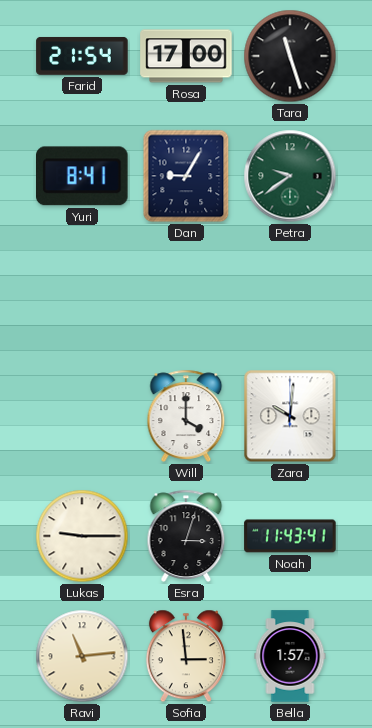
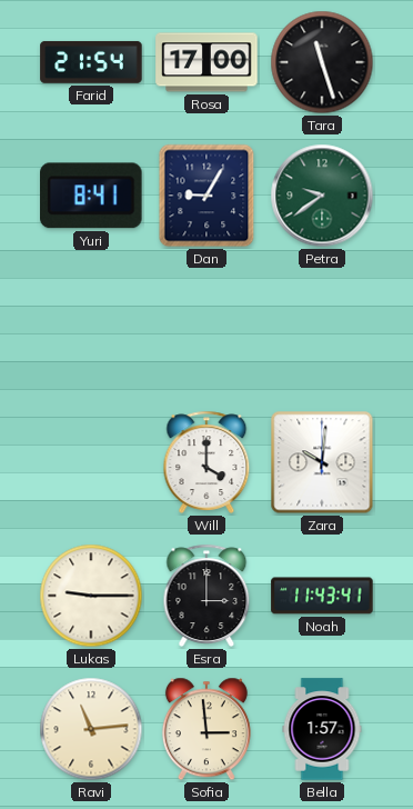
Esra: 3:03 -> 3:00 (206, 596)
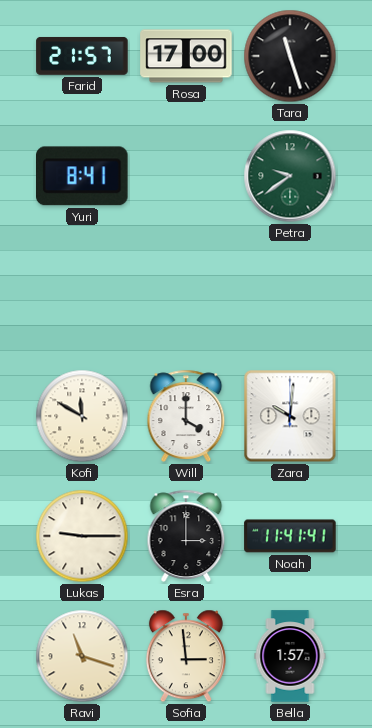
Farid: 21:54 -> 21:57 (82, 56)
Dan: 9:05 -> none (206, 196)
Kofi: none -> 11:50 (82, 416)
Noah: 11:43 -> 11:41 (290, 536)
Ravi: 11:14 -> 11:18 (82, 656)
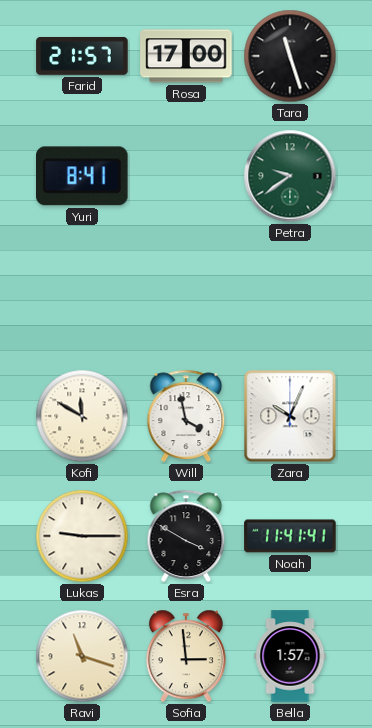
Will: 4:00 -> 3:58 (186, 416)
Zara: 10:01 -> 10:04 (290, 416)
Esra: 3:00 -> 3:50 (186, 536)
